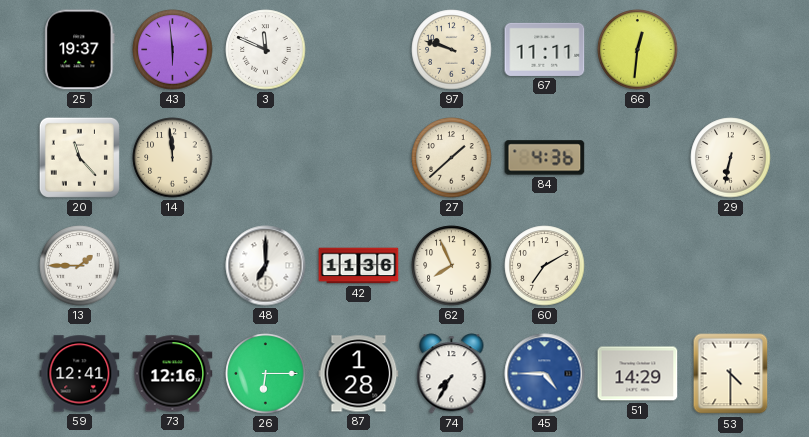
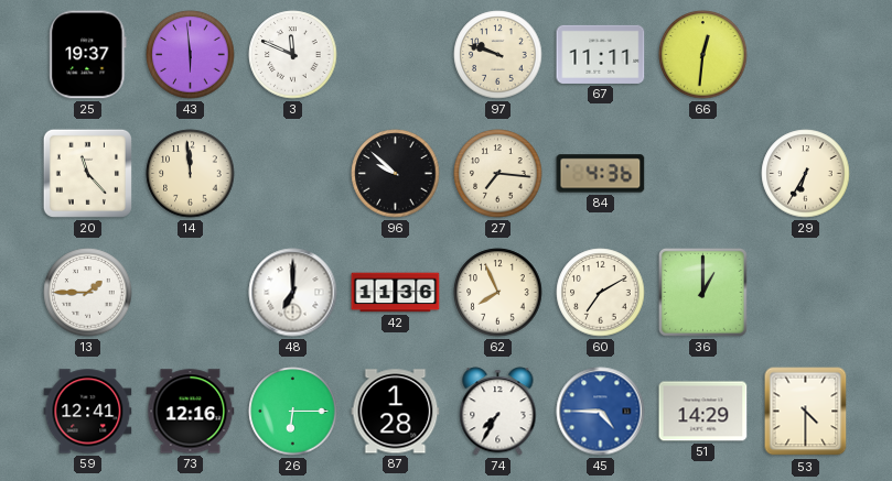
96: none -> 9:52 (396, 174)
27: 1:38 -> 7:16 (498, 174)
29: 6:32 -> 6:35 (806, 174)
36: none -> 1:00 (703, 293)
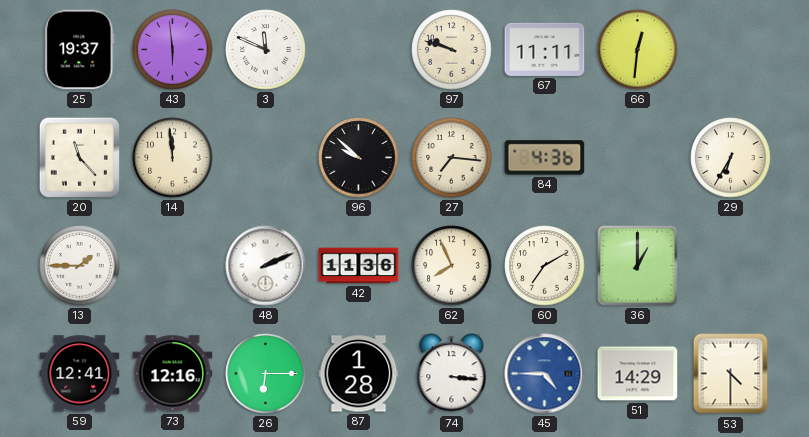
48: 7:00 -> 2:11 (266, 266)
74: 7:35 -> 3:16 (452, 374)
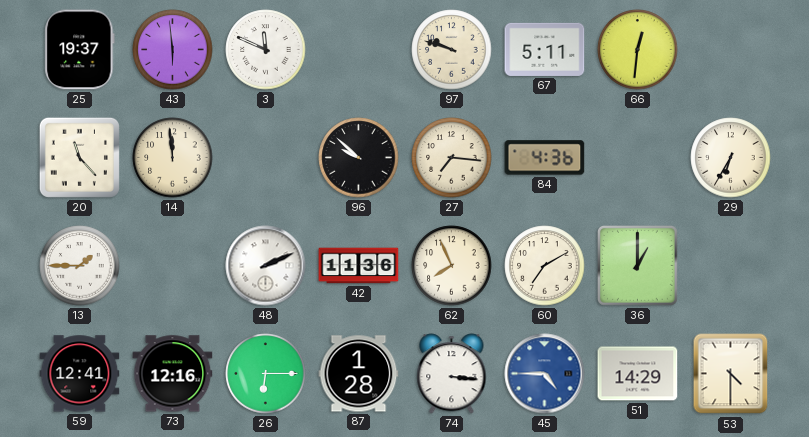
67: 11:11 -> 5:11 (545, 49)
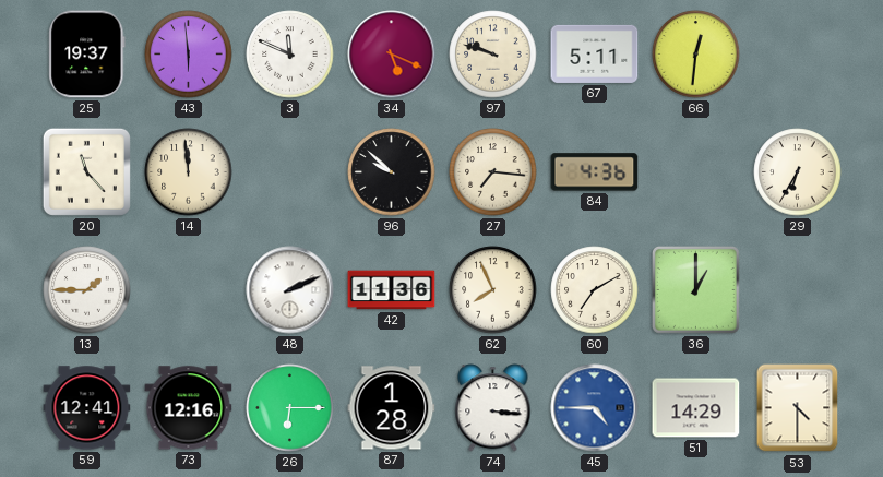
34: none -> 5:19 (392, 55)
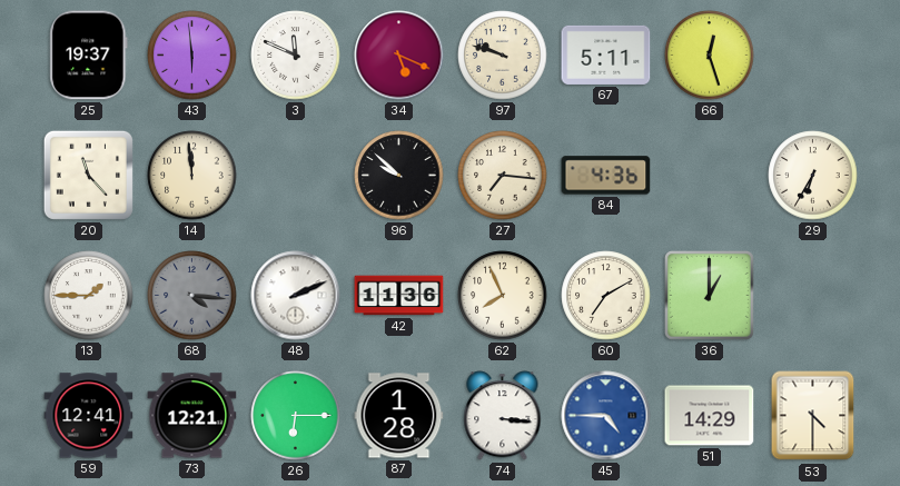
66: 12:31 -> 12:27 (710, 56)
68: none -> 4:16 (192, 296)
73: 12:16 -> 12:21 (192, 416)
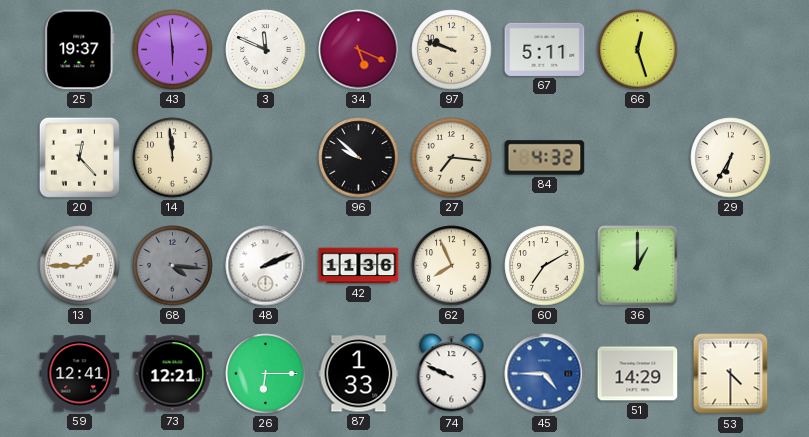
20: 11:23 -> 12:23 (79, 157)
84: 4:36 -> 4:32 (545, 158)
87: 1:28 -> 1:33 (359, 374)
74: 3:16 -> 9:49 (452, 374)
